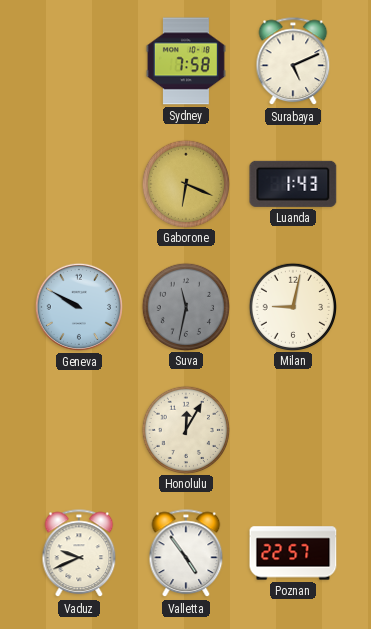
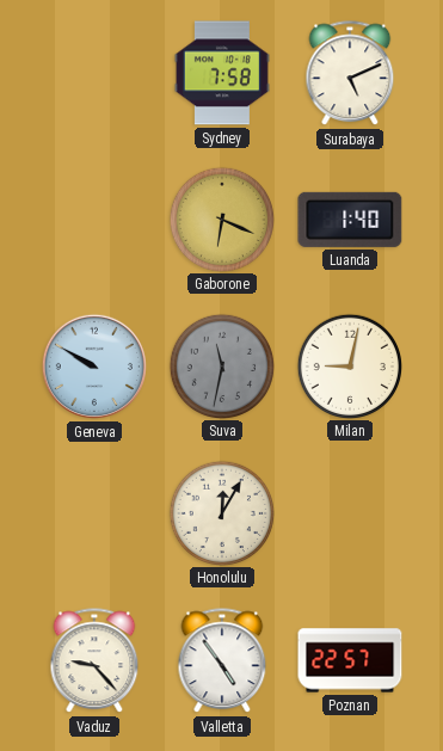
Luanda: 1:43 -> 1:40 (350, 220)
Vaduz: 9:41 -> 9:23 (94, 661)
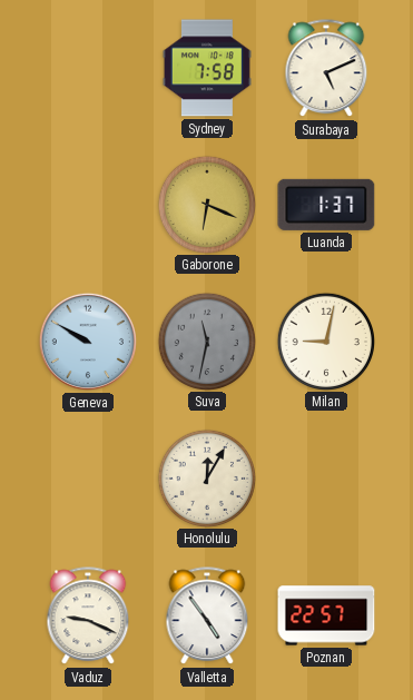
Luanda: 1:40 -> 1:37 (326, 205)
Vaduz: 9:23 -> 9:19 (88, 617)
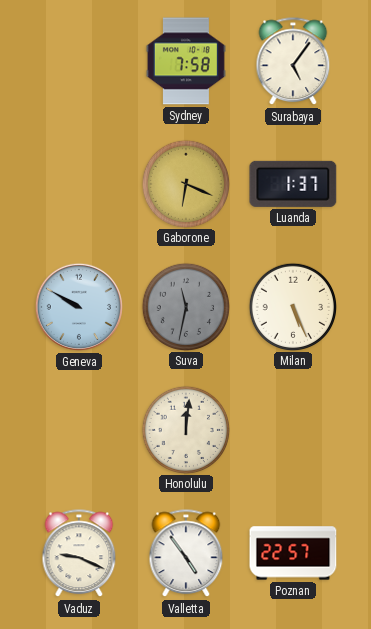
Surabaya: 5:11 -> 5:06 (293, 62)
Milan: 9:02 -> 5:26 (292, 306)
Honolulu: 12:05 -> 12:01 (185, 429)
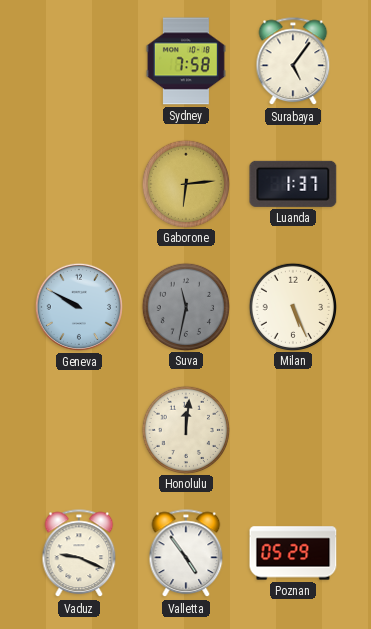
Gaborone: 6:19 -> 6:14 (185, 183)
Poznan: 22:57 -> 05:29 (293, 553)
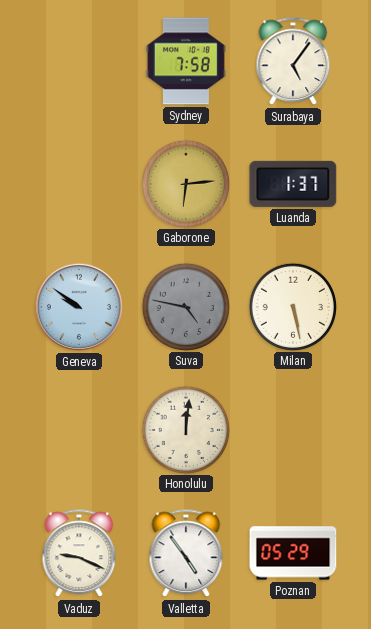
Geneva: 9:50 -> 9:51 (79, 307)
Suva: 11:32 -> 4:47 (185, 306)
Milan: 5:26 -> 5:28 (292, 306)
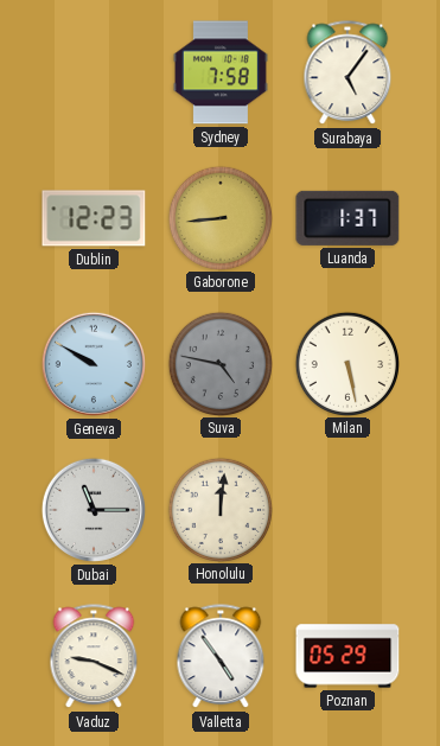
Dublin: none -> 12:23 (94, 218)
Gaborone: 6:14 -> 8:44 (219, 217)
Geneva: 9:51 -> 9:50 (94, 364)
Dubai: none -> 11:15 (94, 510)
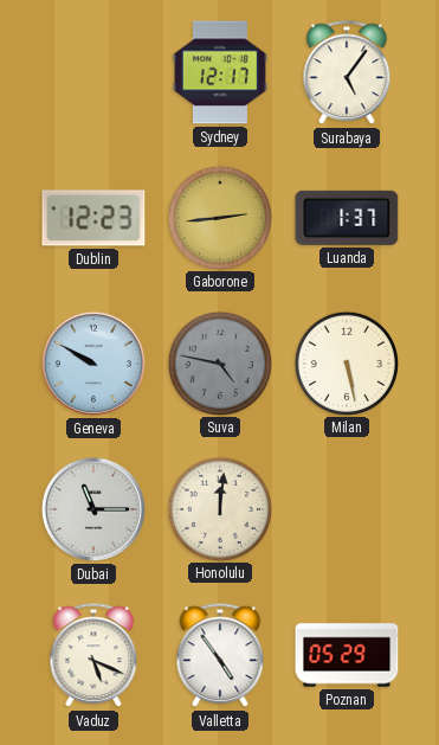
Sydney: 7:58 -> 12:17 (220, 72)
Gaborone: 8:44 -> 2:44 (219, 217)
Vaduz: 9:19 -> 5:19 (93, 656)
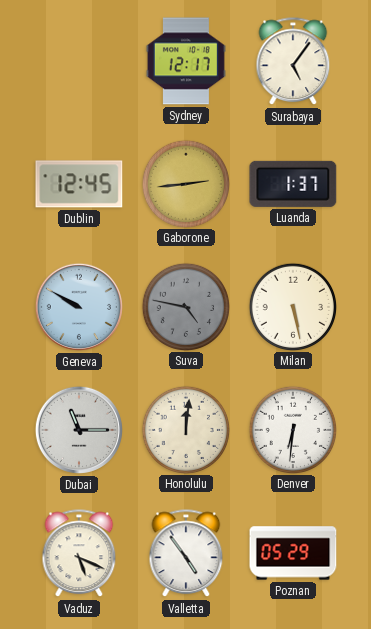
Dublin: 12:23 -> 12:45 (79, 184)
Denver: none -> 6:31 (292, 429)
